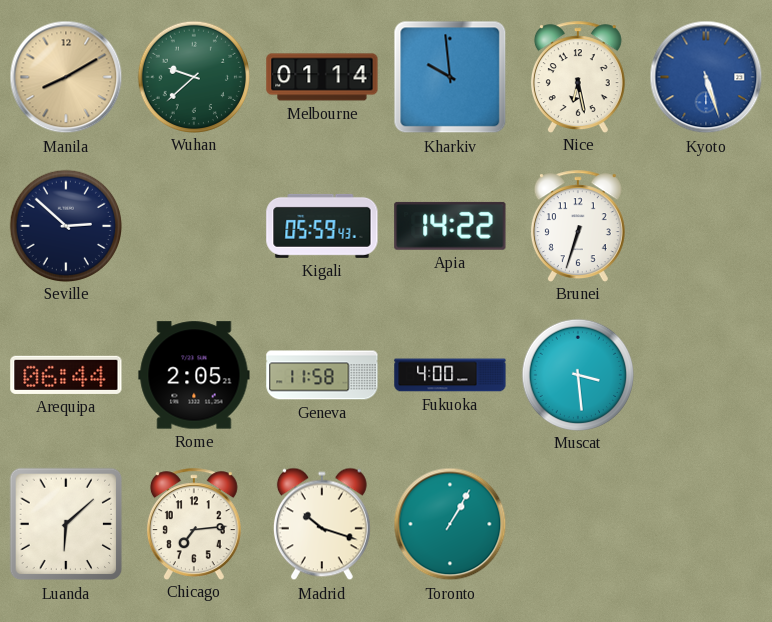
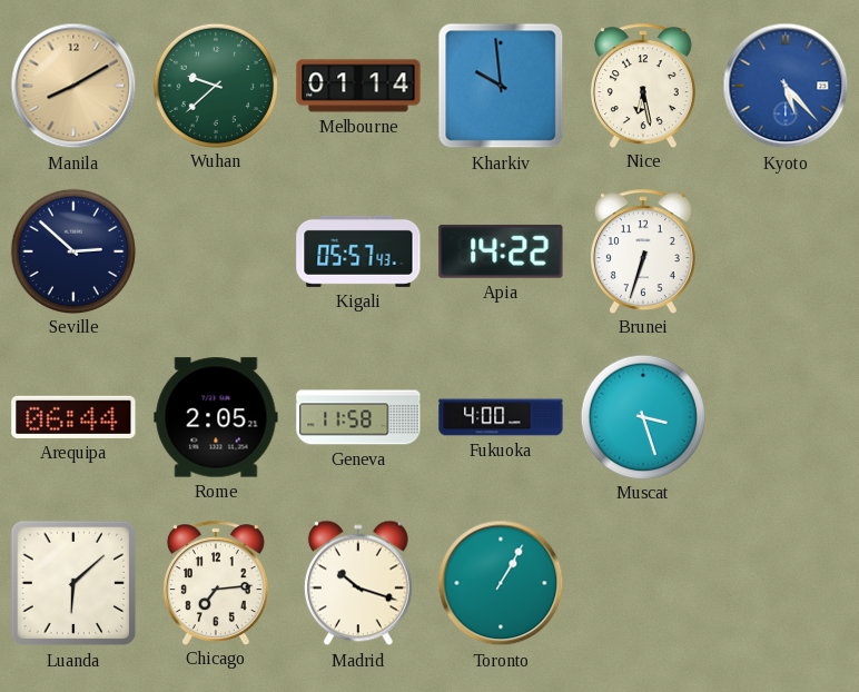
Kyoto: 5:27 -> 5:23 (786, 86)
Kigali: 05:59 -> 05:57 (358, 251)
Muscat: 3:29 -> 3:27 (642, 416)
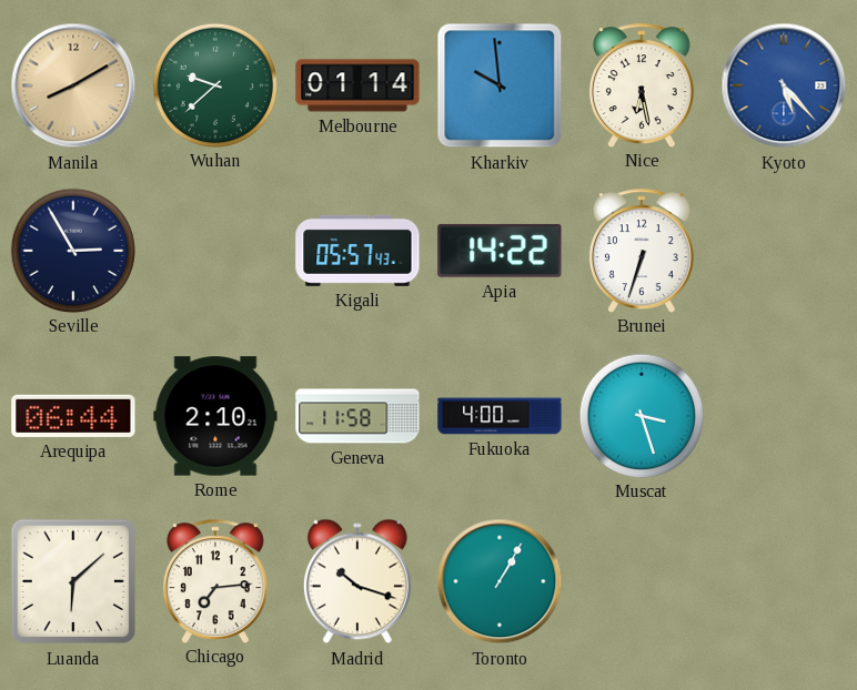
Seville: 2:52 -> 2:55 (72, 250)
Rome: 2:05 -> 2:10 (215, 416)
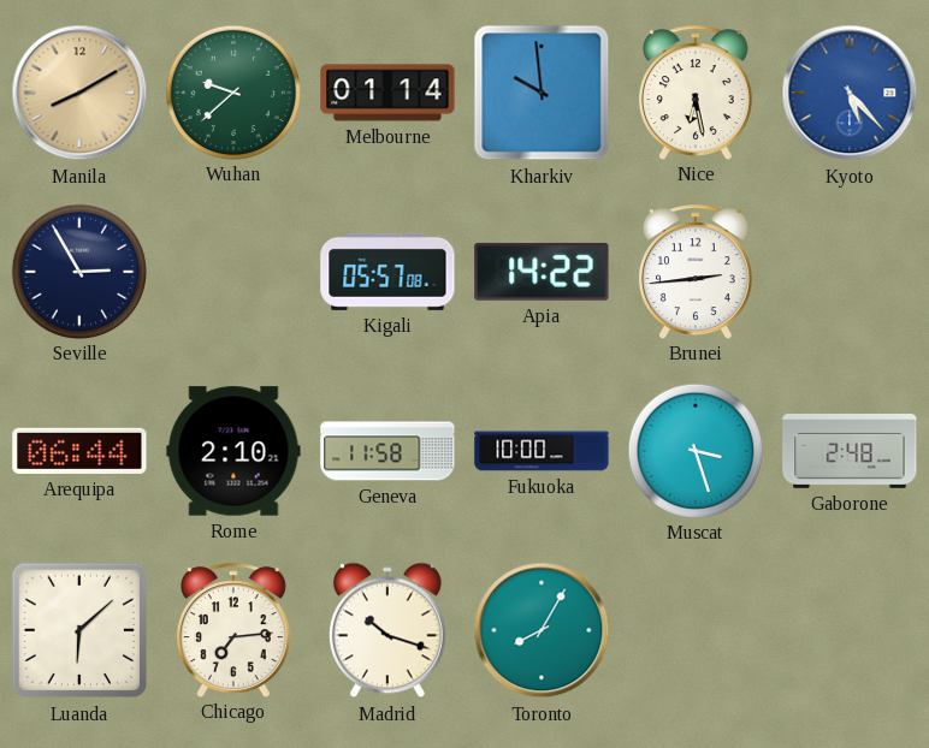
Kigali: 05:57:43 -> 05:57:08 (387, 272)
Brunei: 6:33 -> 2:44 (696, 272)
Fukuoka: 4:00 -> 10:00 (542, 451)
Gaborone: none -> 2:48 (850, 452)
Toronto: 1:05 -> 8:05 (542, 630)
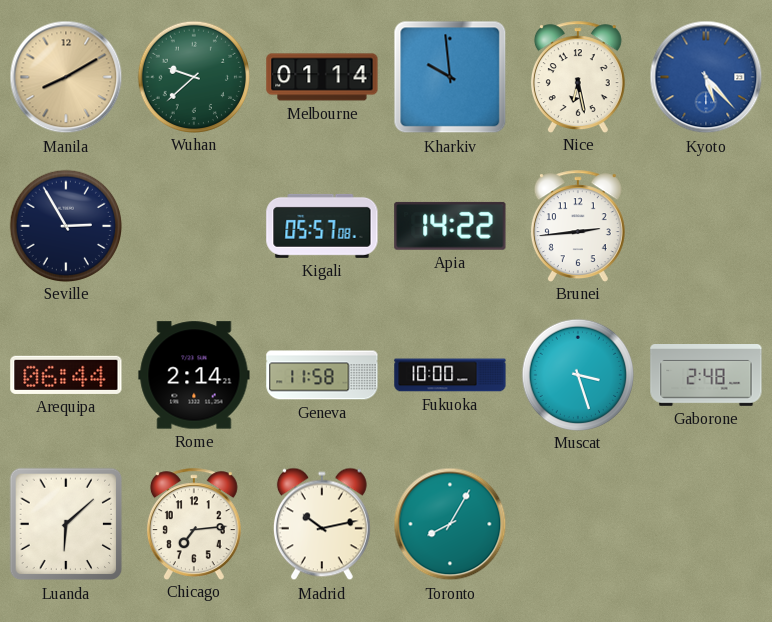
Rome: 2:10 -> 2:14 (194, 375)
Madrid: 10:18 -> 10:13 (322, 524)
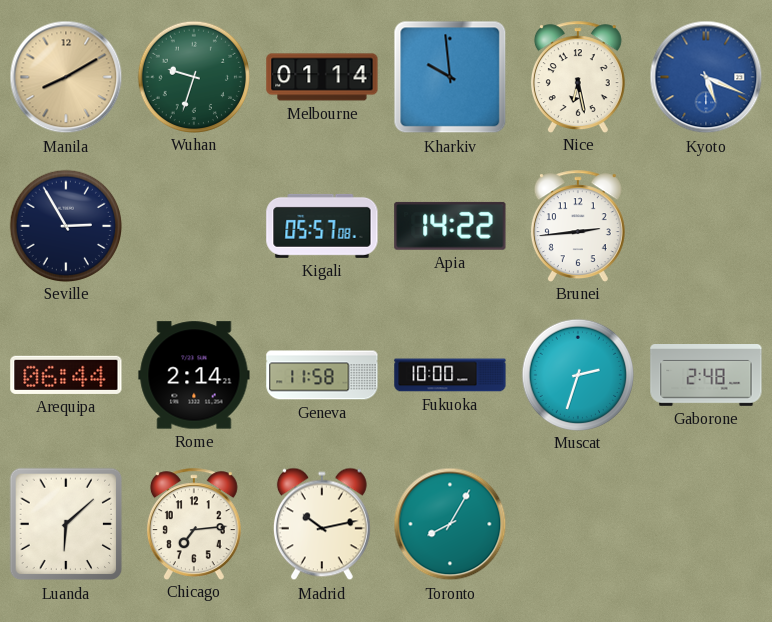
Wuhan: 9:38 -> 9:33 (193, 76)
Kyoto: 5:23 -> 5:19 (706, 77)
Muscat: 3:27 -> 2:33 (577, 374)
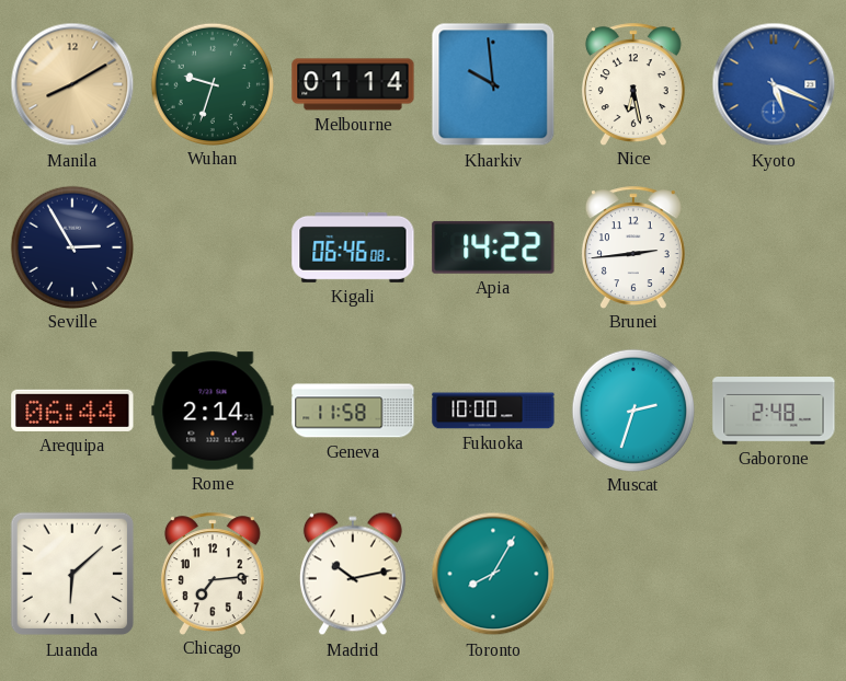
Kigali: 05:57 -> 06:46 (353, 247)
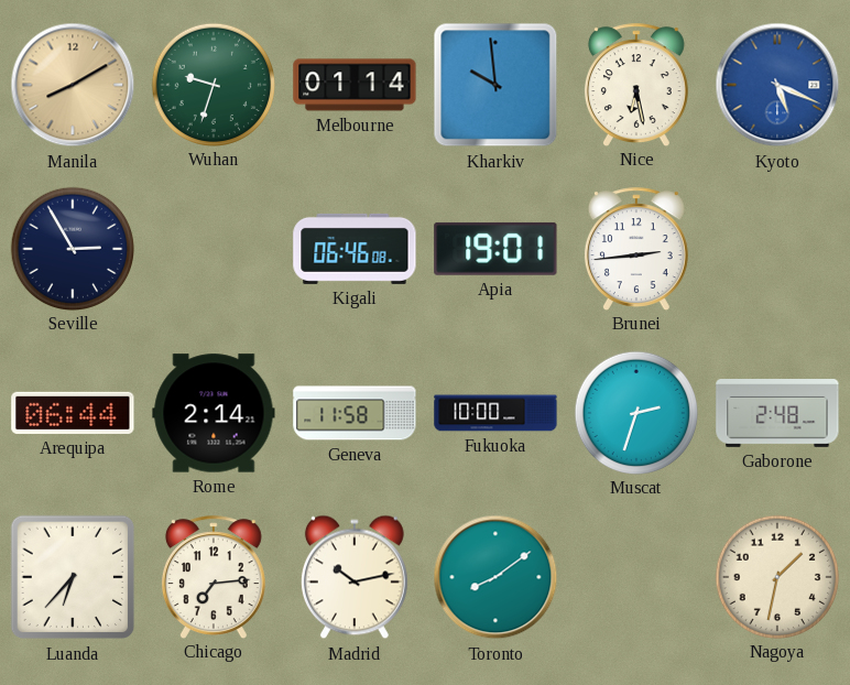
Apia: 14:22 -> 19:01 (495, 249)
Luanda: 6:08 -> 6:37 (73, 577)
Toronto: 8:05 -> 8:09 (495, 577)
Nagoya: none -> 1:32 (776, 576)
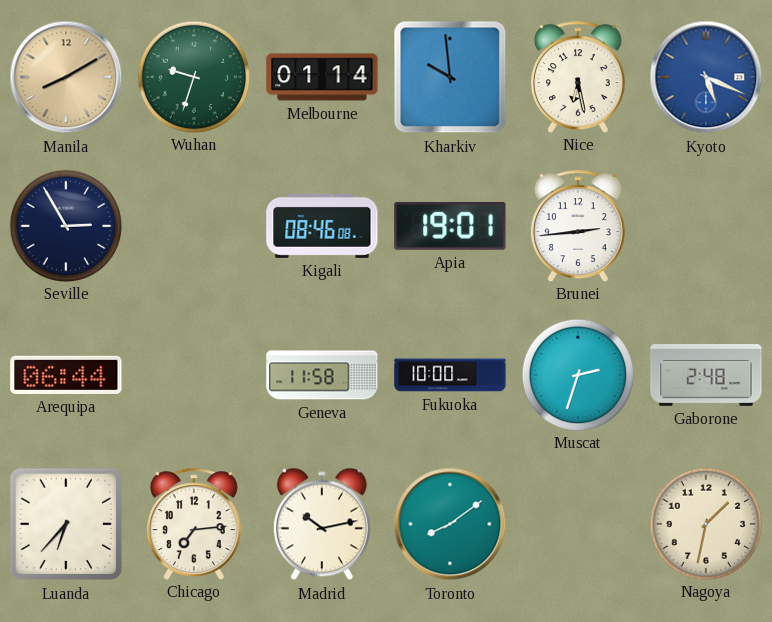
Kigali: 06:46 -> 08:46 (322, 226)
Rome: 2:14 -> none (214, 413)
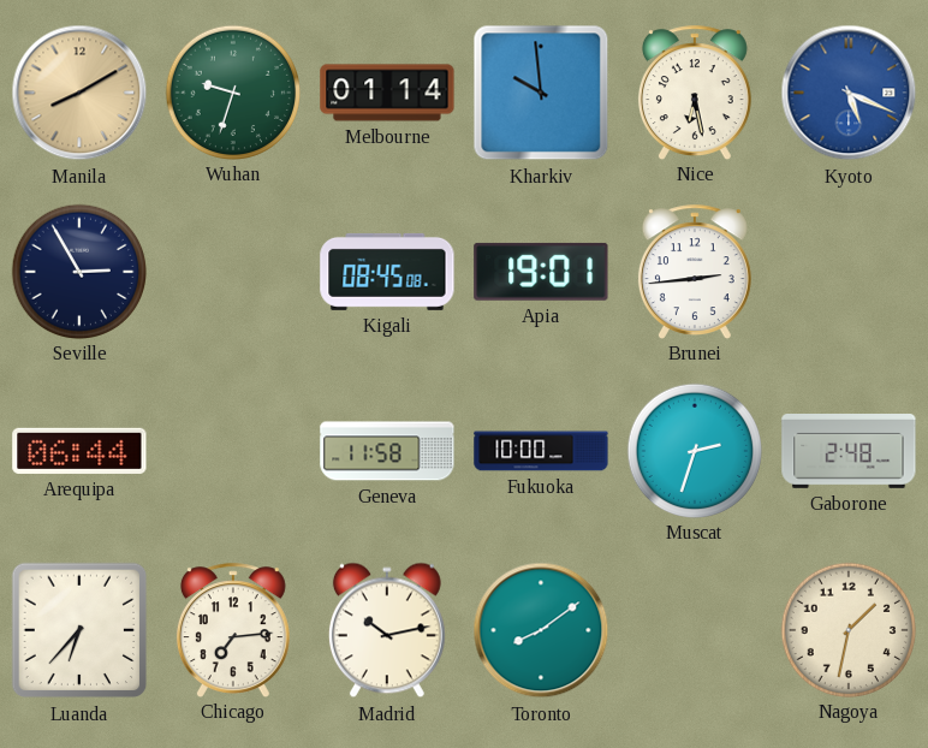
Kigali: 08:46 -> 08:45 (387, 272)
